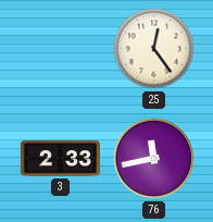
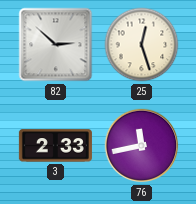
82: none -> 2:52 (56, 45)
25: 12:24 -> 12:27 (142, 45)
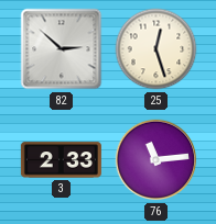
76: 11:43 -> 11:14 (156, 160)
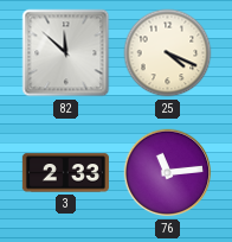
82: 2:52 -> 11:52 (66, 53)
25: 12:27 -> 4:19 (168, 53)
